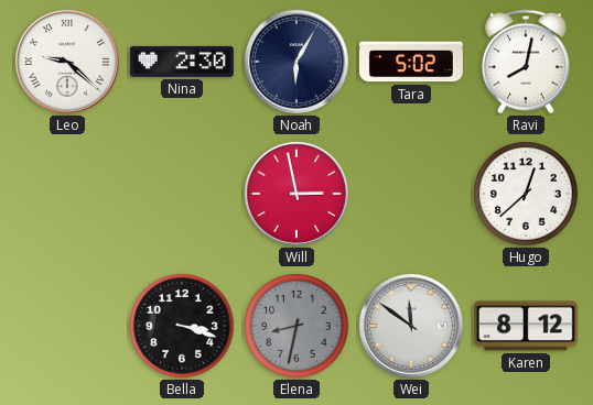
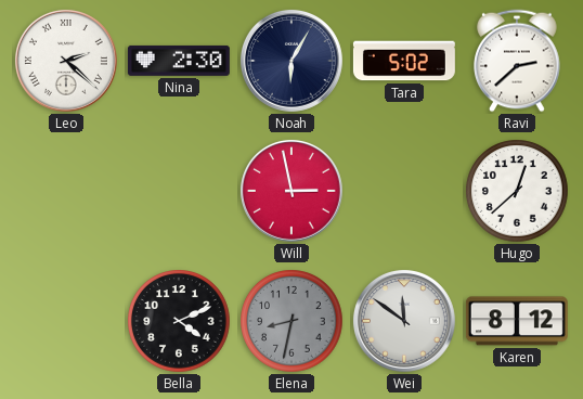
Leo: 9:22 -> 2:22 (66, 61)
Ravi: 8:02 -> 2:38 (517, 61)
Bella: 3:18 -> 4:11 (179, 321)
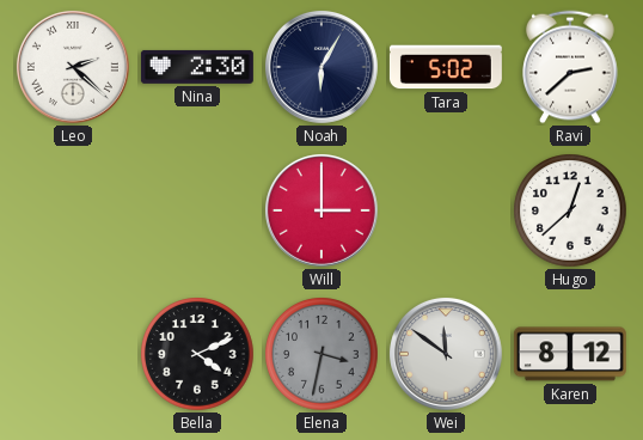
Will: 2:58 -> 3:00 (321, 210)
Elena: 8:32 -> 3:32 (321, 354)
